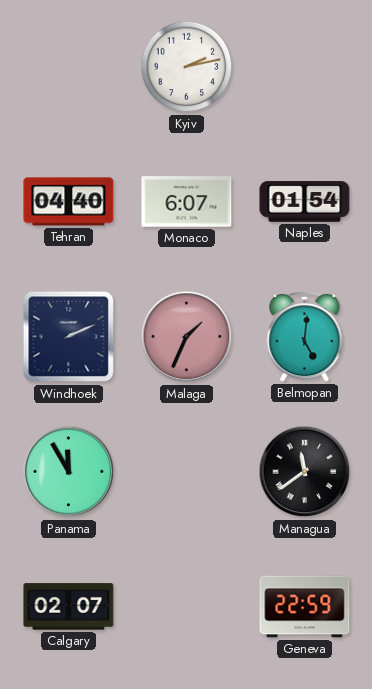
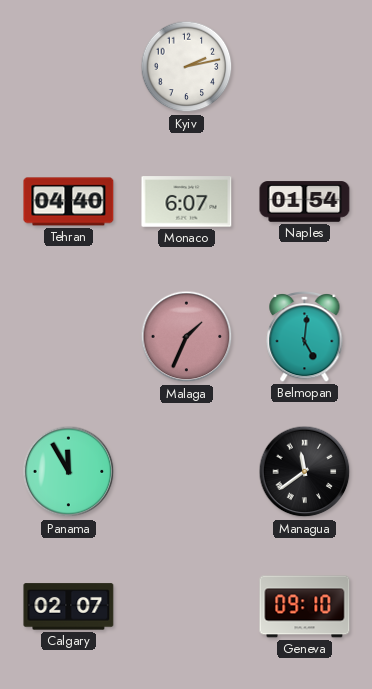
Windhoek: 2:11 -> none (69, 337)
Geneva: 22:59 -> 09:10 (305, 607)
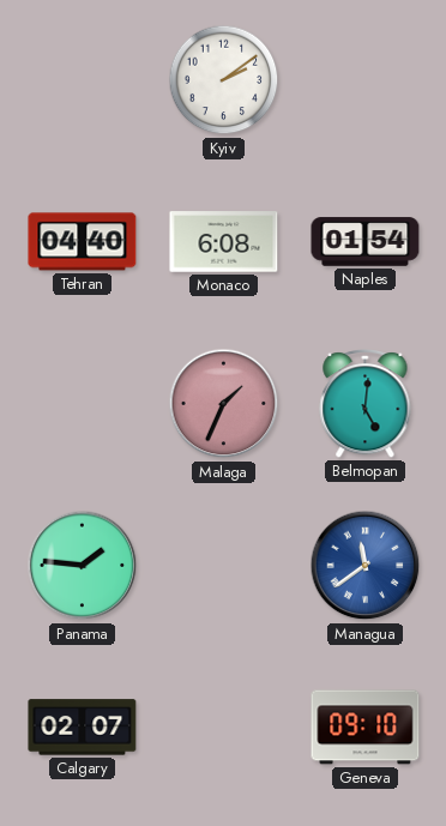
Kyiv: 2:13 -> 2:09 (224, 80)
Monaco: 6:07 -> 6:08 (224, 242)
Panama: 11:55 -> 1:46 (83, 566)
Managua dial: black -> blue (366, 566)
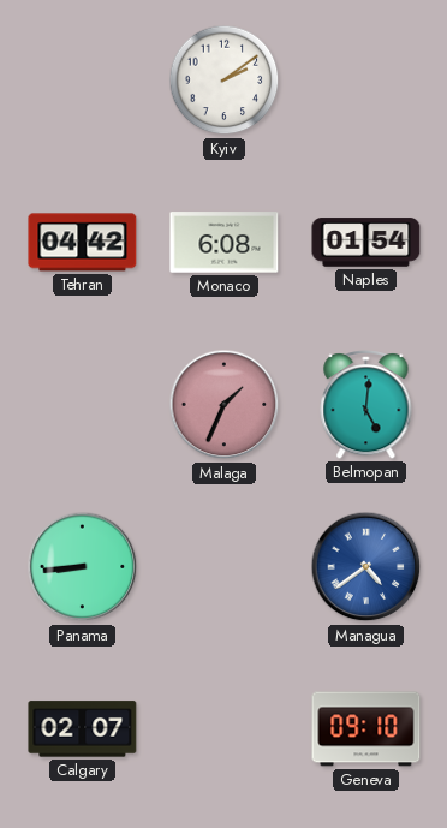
Tehran: 04:40 -> 04:42 (83, 243)
Panama: 1:46 -> 8:44 (83, 567)
Managua: 11:39 -> 4:39 (366, 567)
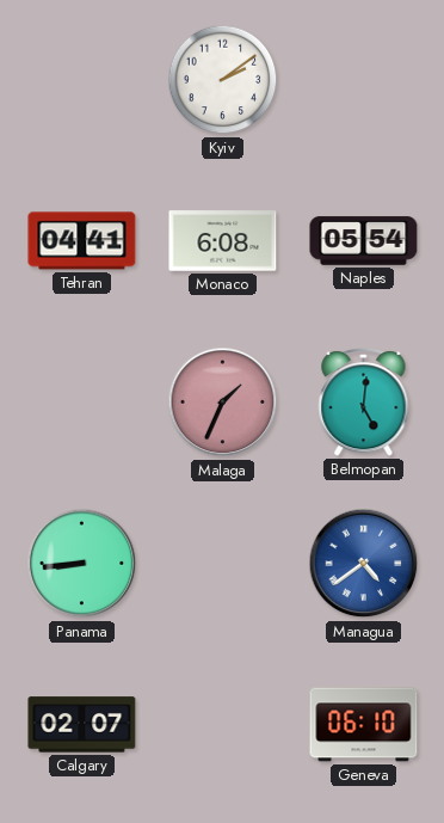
Tehran: 04:42 -> 04:41 (82, 241)
Naples: 01:54 -> 05:54 (364, 241)
Geneva: 09:10 -> 06:10 (364, 725)
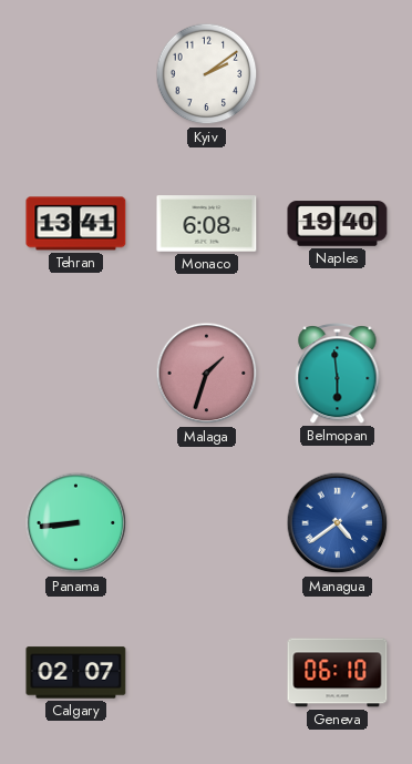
Tehran: 04:41 -> 13:41 (76, 224)
Naples: 05:54 -> 19:40 (338, 224)
Malaga: 1:34 -> 1:33 (207, 374)
Belmopan: 5:01 -> 5:59 (338, 373)
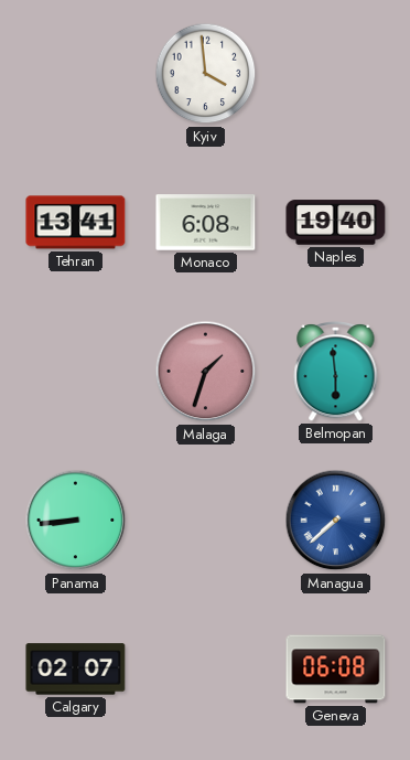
Kyiv: 2:09 -> 3:59 (206, 74)
Managua: 4:39 -> 7:38 (336, 521)
Geneva: 06:10 -> 06:08 (336, 670)
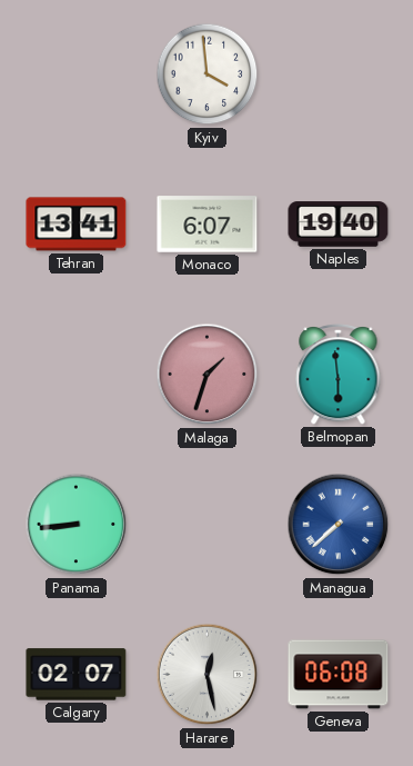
Monaco: 6:08 -> 6:07 (208, 225)
Harare: none -> 12:28 (208, 675)
